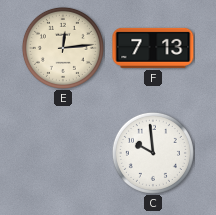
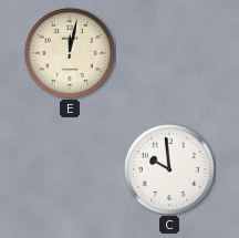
E: 12:14 -> 12:02 (70, 53)
F: 7:13 -> none (153, 48)
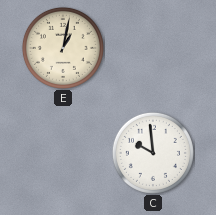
E: 12:02 -> 1:02 (63, 48)
